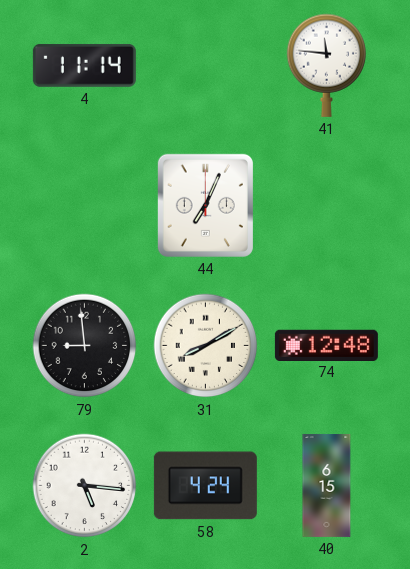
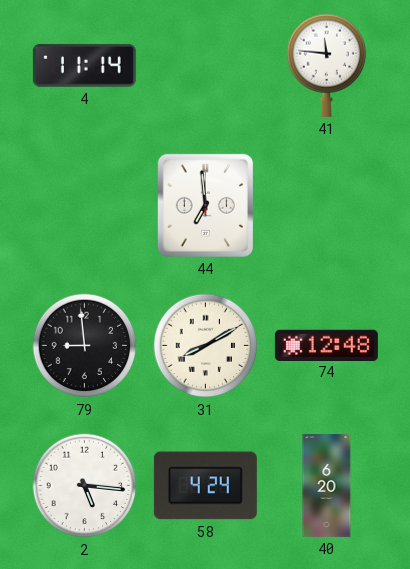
44: 7:04 -> 6:59 (205, 205)
40: 6:15 -> 6:20 (327, 485)
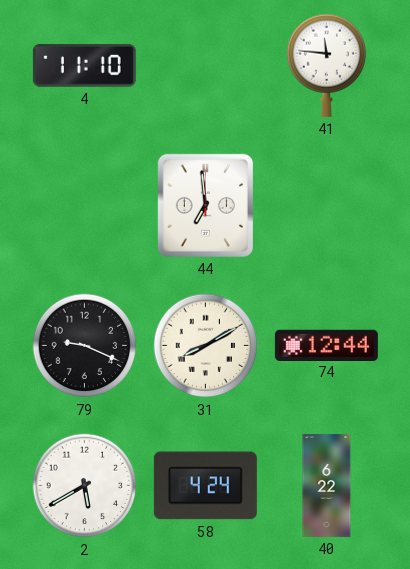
4: 11:14 -> 11:10 (84, 65)
79: 8:59 -> 9:19 (85, 346)
74: 12:48 -> 12:44 (326, 345)
2: 5:16 -> 5:40 (85, 486)
40: 6:20 -> 6:22 (327, 485)
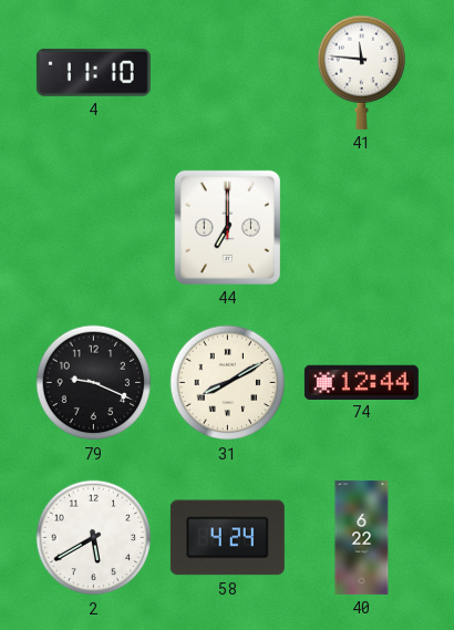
44: 6:59 -> 7:00 (227, 227)
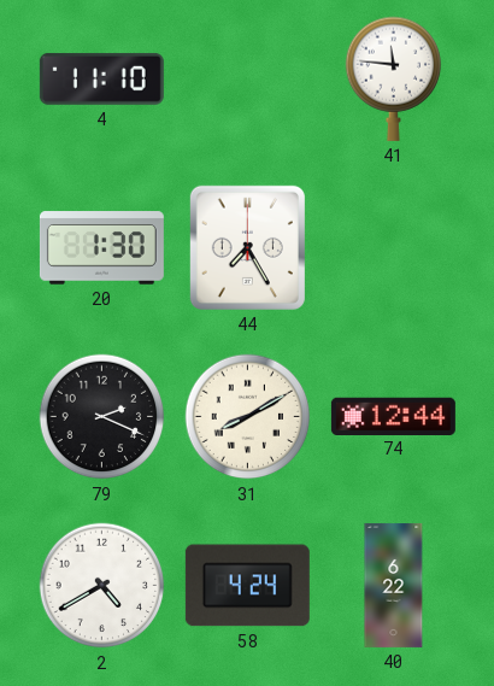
20: none -> 1:30 (101, 248)
44: 7:00 -> 7:25 (247, 247)
79: 9:19 -> 2:19 (102, 417)
2: 5:40 -> 4:40 (102, 586)
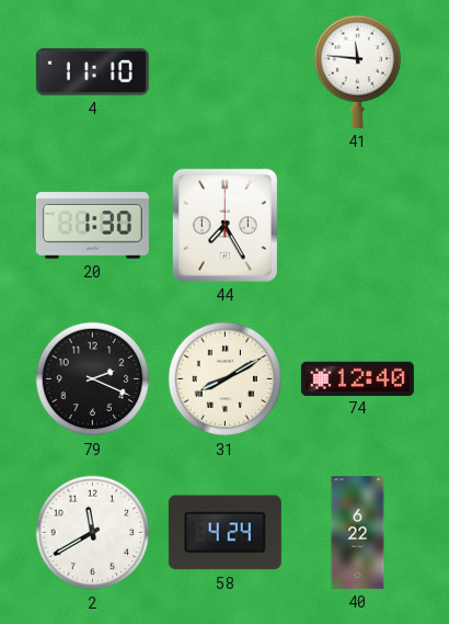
74: 12:44 -> 12:40 (357, 378)
2: 4:40 -> 11:40 (93, 533)
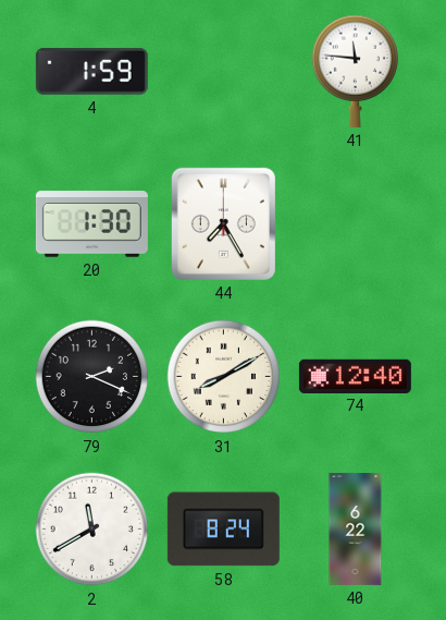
4: 11:10 -> 1:59 (91, 71)
58: 4:24 -> 8:24 (223, 530)
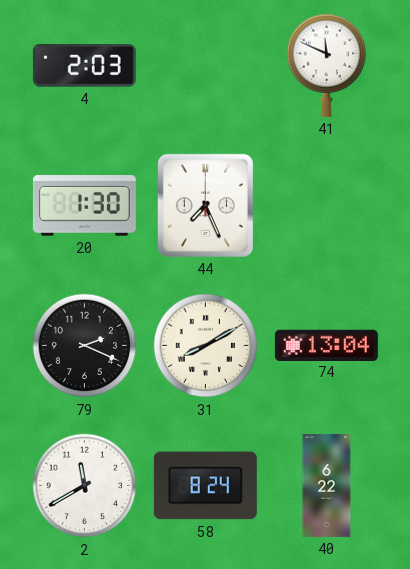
4: 1:59 -> 2:03 (84, 65)
41: 11:46 -> 11:49 (327, 65)
44: 7:25 -> 7:26 (205, 205)
74: 12:40 -> 13:04 (326, 345)
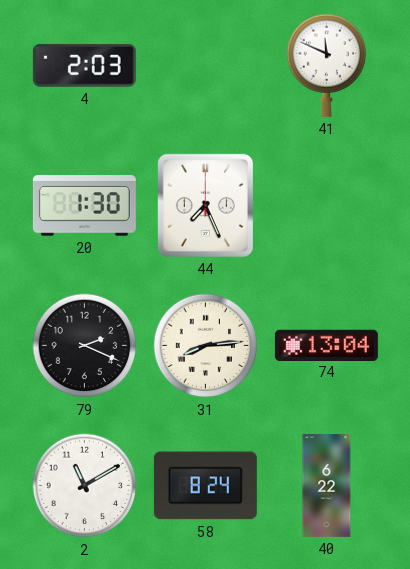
31: 8:10 -> 8:14 (206, 346)
2: 11:40 -> 11:10 (85, 486)
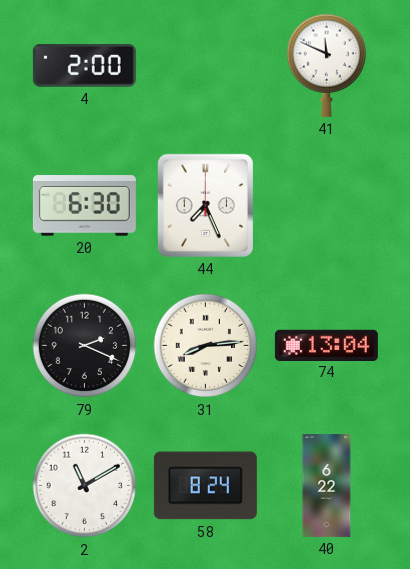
4: 2:03 -> 2:00 (84, 65)
20: 1:30 -> 6:30 (84, 206)
